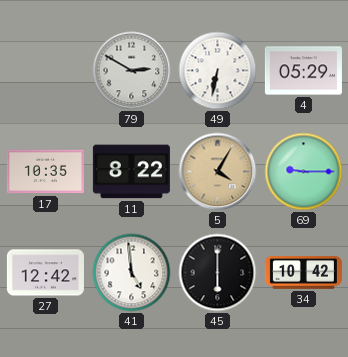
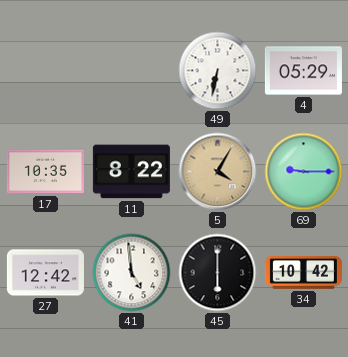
79: 2:50 -> none (132, 71)
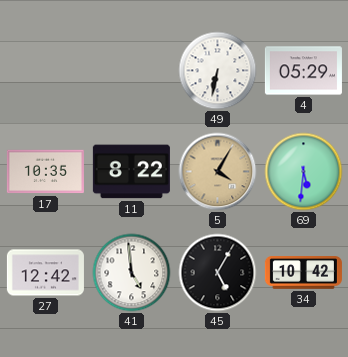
69: 9:15 -> 5:31 (304, 172)
45: 6:00 -> 5:05 (218, 273)
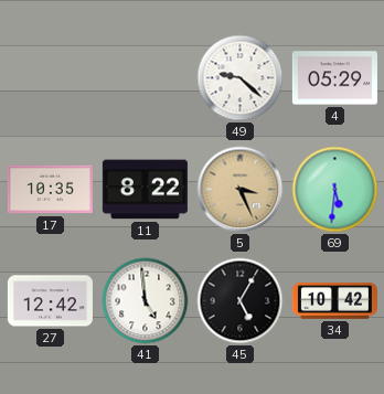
49: 6:32 -> 9:22 (241, 78)
5: 4:05 -> 3:26 (241, 190)
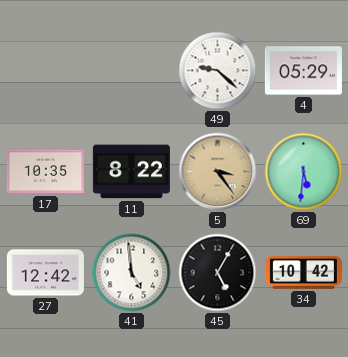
5: 3:26 -> 3:24 (218, 172)
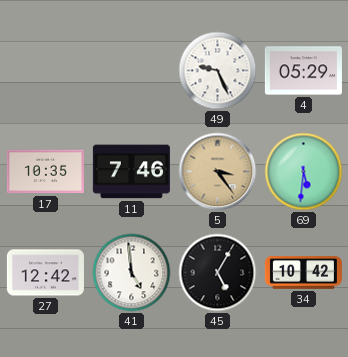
49: 9:22 -> 9:26 (218, 71)
11: 8:22 -> 7:46 (131, 172)
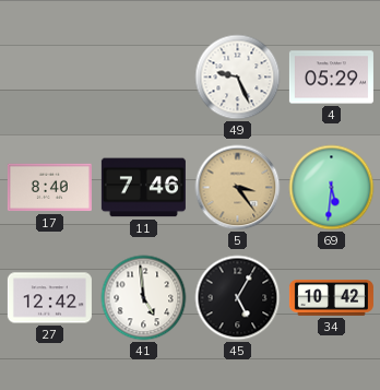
17: 10:35 -> 8:40 (49, 188)
